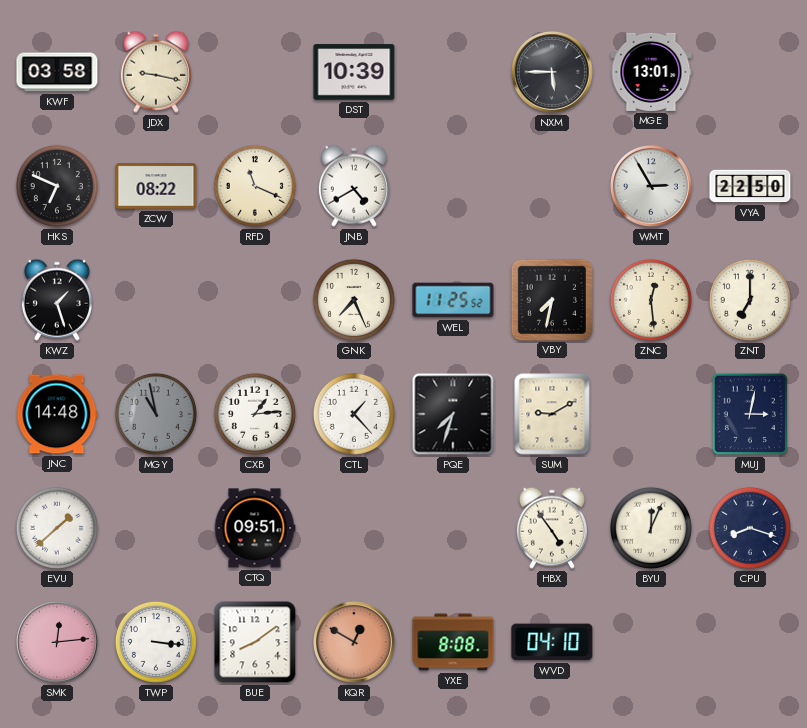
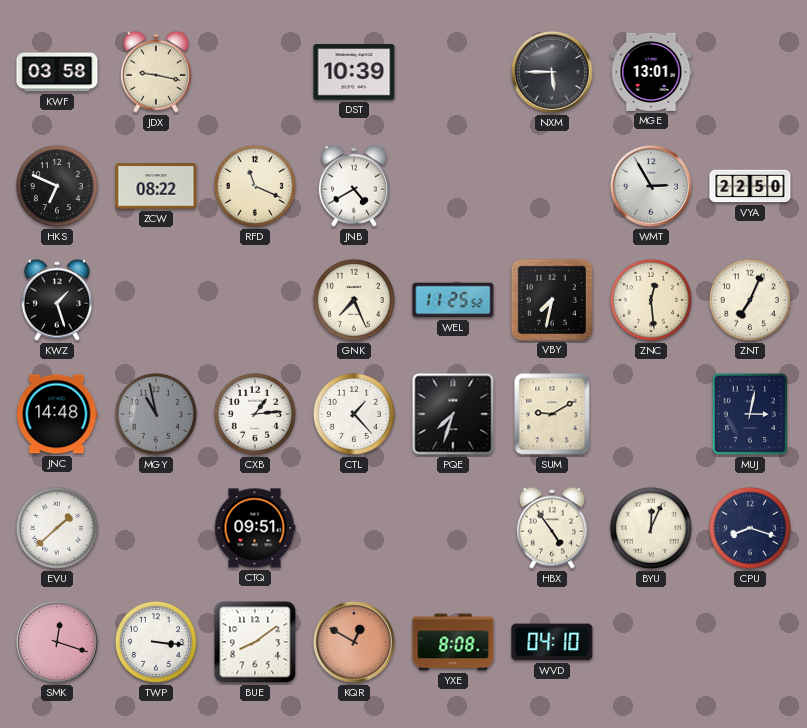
ZNT: 7:00 -> 7:04 (750, 300)
SMK: 12:14 -> 12:18 (58, 643)
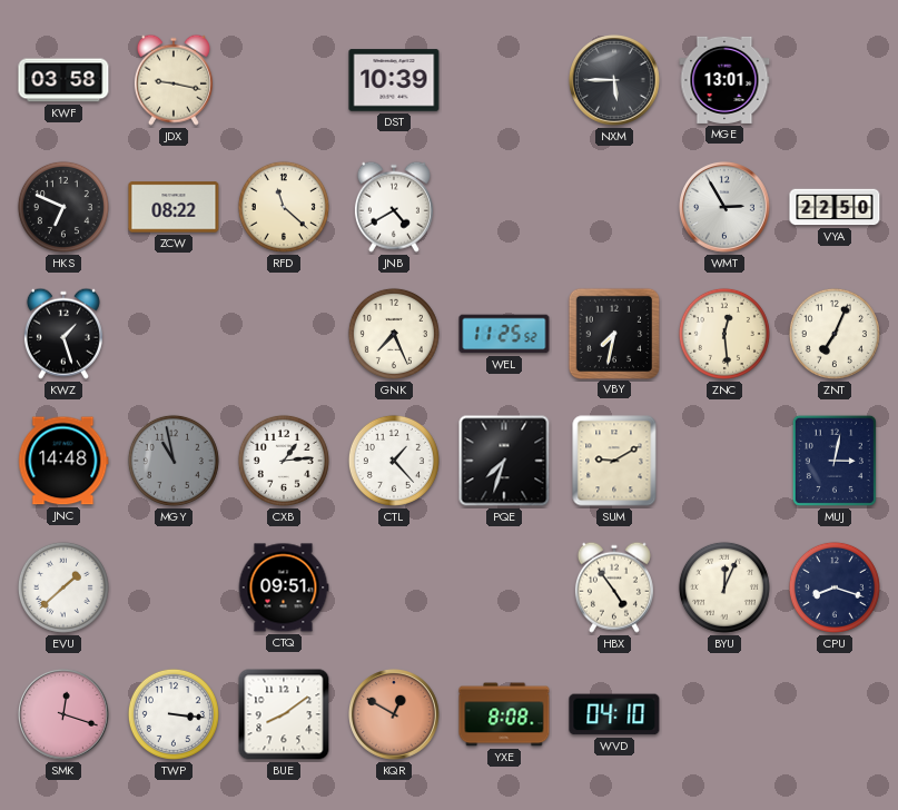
RFD: 11:19 -> 11:22 (284, 207)
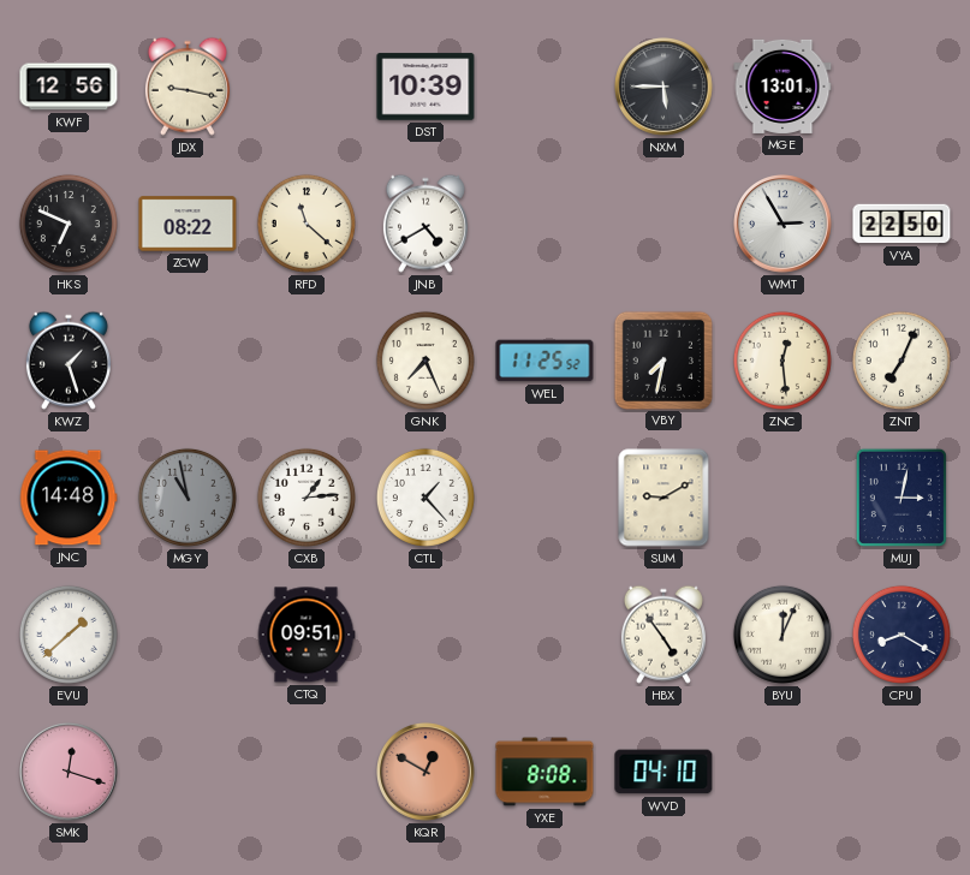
KWF: 03:58 -> 12:56 (69, 87)
PQE: 7:33 -> none (504, 461)
CPU: 8:18 -> 8:20 (901, 635)
TWP: 3:16 -> none (174, 714)
BUE: 8:09 -> none (284, 714)
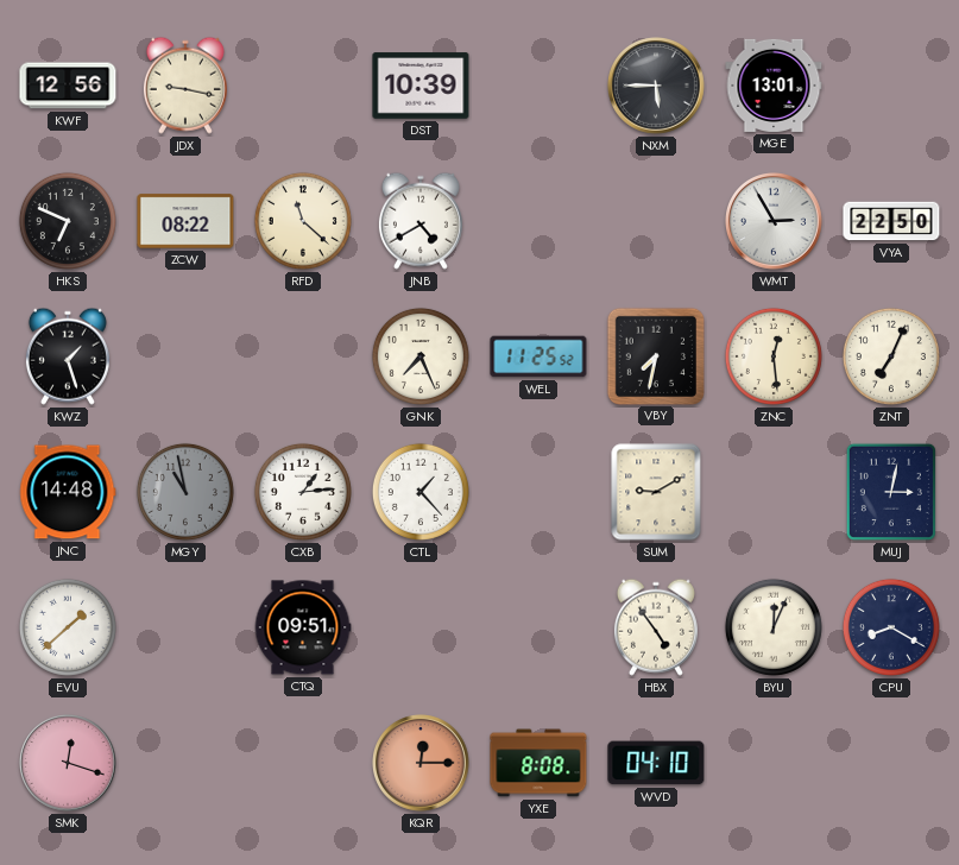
KQR: 12:50 -> 12:15 (422, 764)
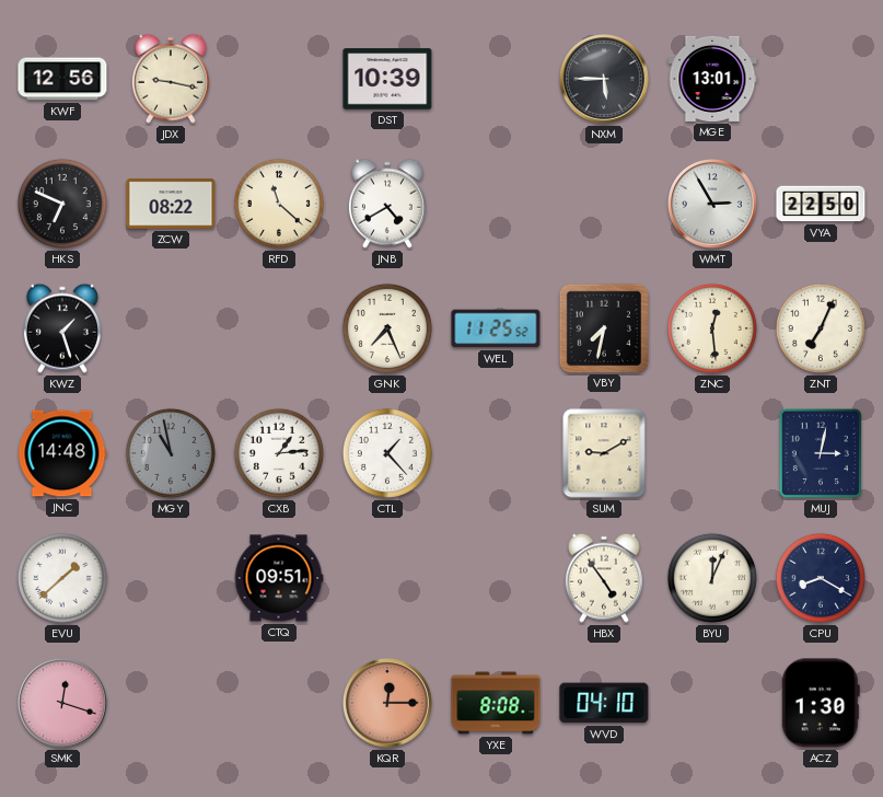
ACZ: none -> 1:30 (821, 703)
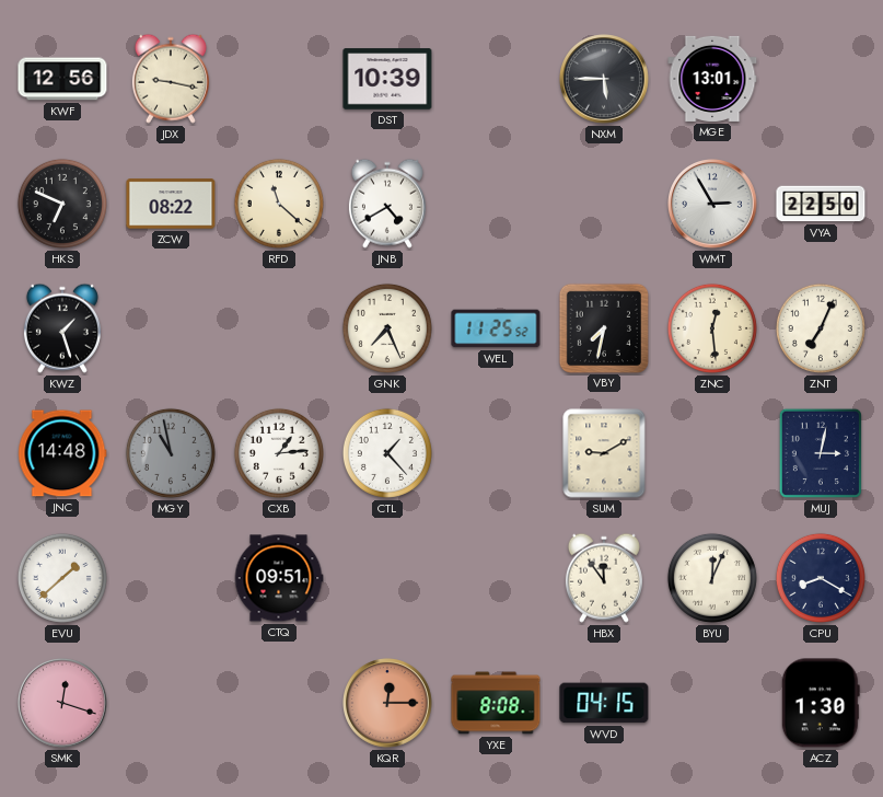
HBX: 4:54 -> 11:54 (604, 578)
WVD: 04:10 -> 04:15 (604, 703)
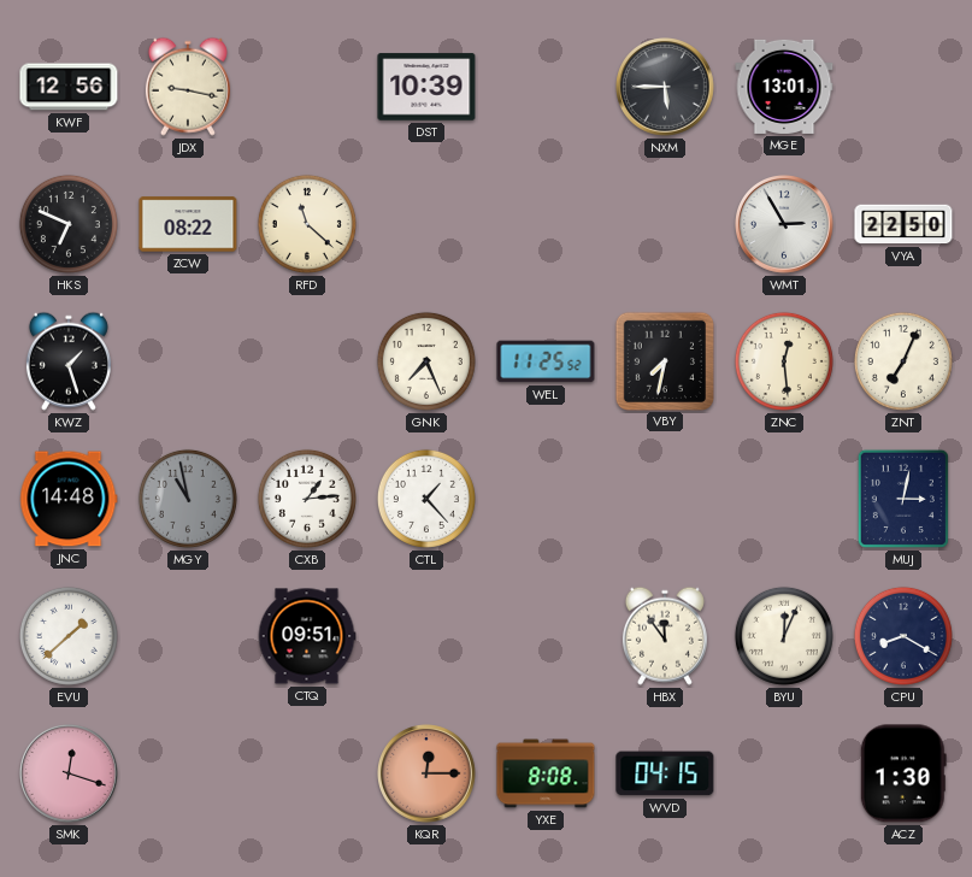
JNB: 4:40 -> none (387, 204)
SUM: 9:10 -> none (604, 453)
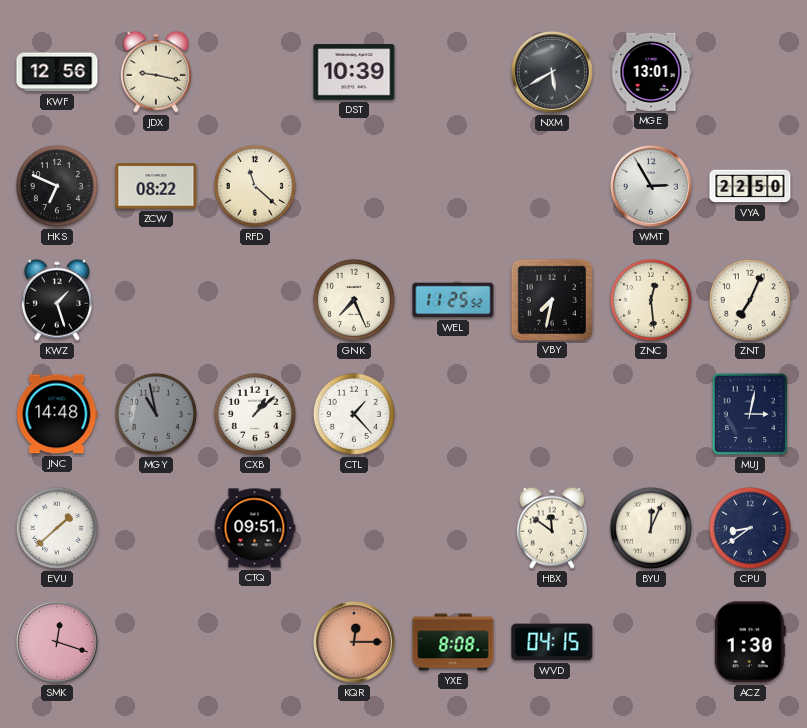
NXM: 5:45 -> 5:40 (553, 73)
CXB: 1:14 -> 1:08 (255, 414)
HBX: 11:54 -> 11:51 (552, 528)
CPU: 8:20 -> 8:39 (750, 528)
